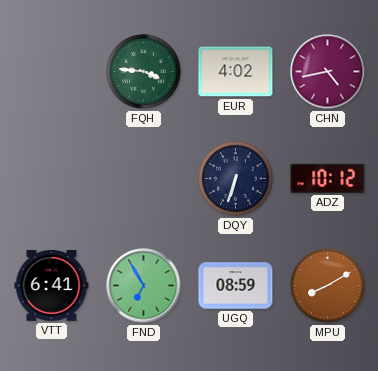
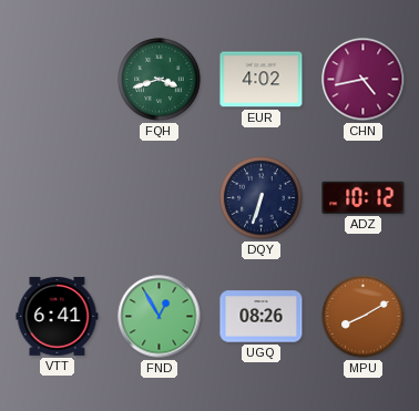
FQH: 3:46 -> 3:42 (160, 80)
FND: 6:55 -> 12:55 (160, 317)
UGQ: 08:59 -> 08:26 (262, 317)
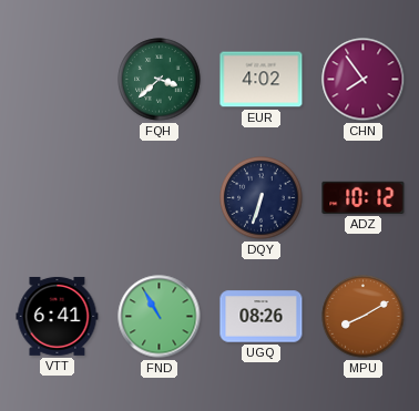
FQH: 3:42 -> 3:38 (160, 80)
CHN: 4:43 -> 7:54 (364, 80)
FND: 12:55 -> 10:55 (160, 317)
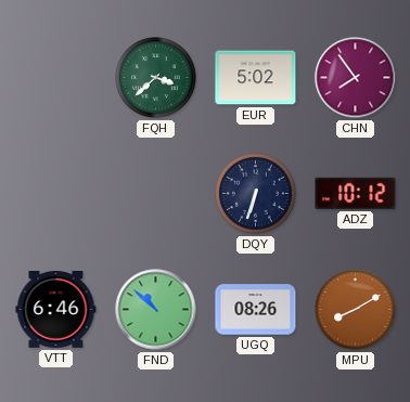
EUR: 4:02 -> 5:02 (256, 78)
VTT: 6:41 -> 6:46 (56, 309)
FND: 10:55 -> 10:52 (156, 310)
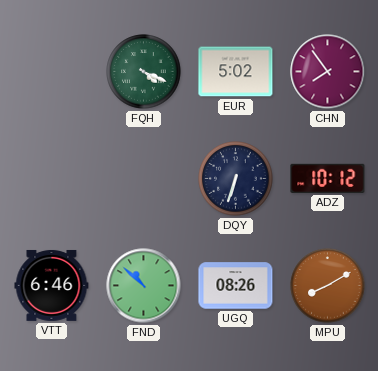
FQH: 3:38 -> 4:19 (144, 72)
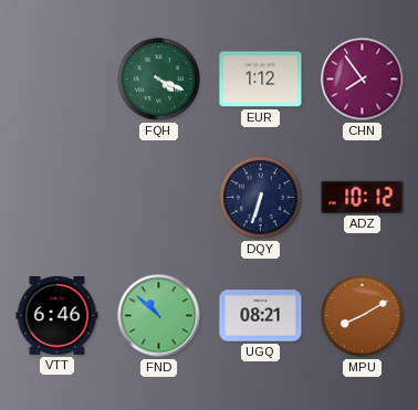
EUR: 5:02 -> 1:12 (261, 80)
UGQ: 08:26 -> 08:21 (261, 316)
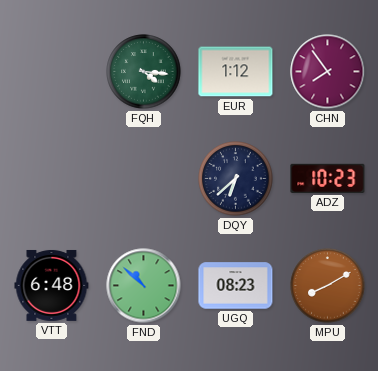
FQH: 4:19 -> 4:16 (144, 72)
DQY: 6:33 -> 6:38 (236, 179)
ADZ: 10:12 -> 10:23 (328, 178)
VTT: 6:46 -> 6:48 (52, 285)
UGQ: 08:21 -> 08:23 (236, 286)
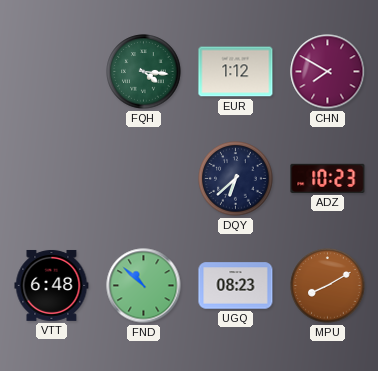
CHN: 7:54 -> 7:50 (328, 72)
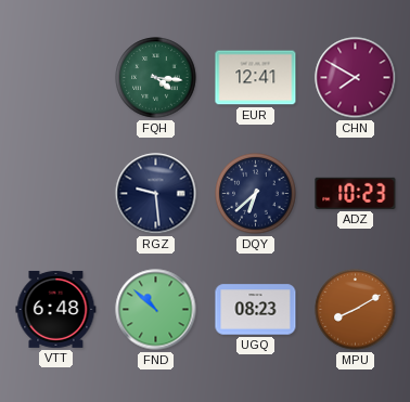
EUR: 1:12 -> 12:41 (256, 78)
RGZ: none -> 9:29 (156, 194)
